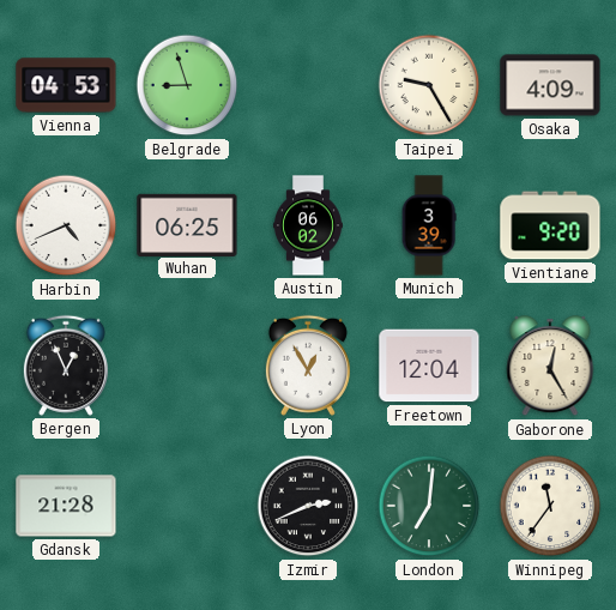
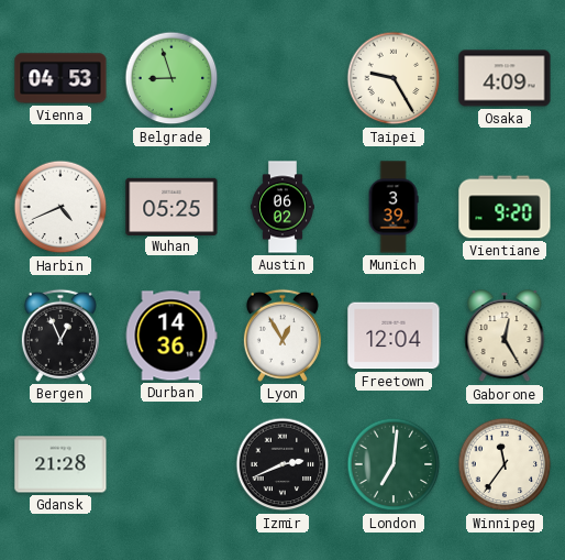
Wuhan: 06:25 -> 05:25 (171, 206)
Durban: none -> 14:36 (171, 336)
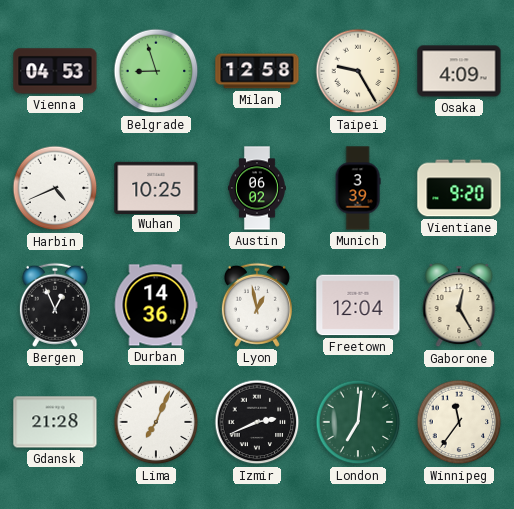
Milan: none -> 12:58 (257, 71)
Wuhan: 05:25 -> 10:25 (156, 187)
Lyon: 12:55 -> 12:58 (257, 305)
Lima: none -> 7:04 (156, 422)
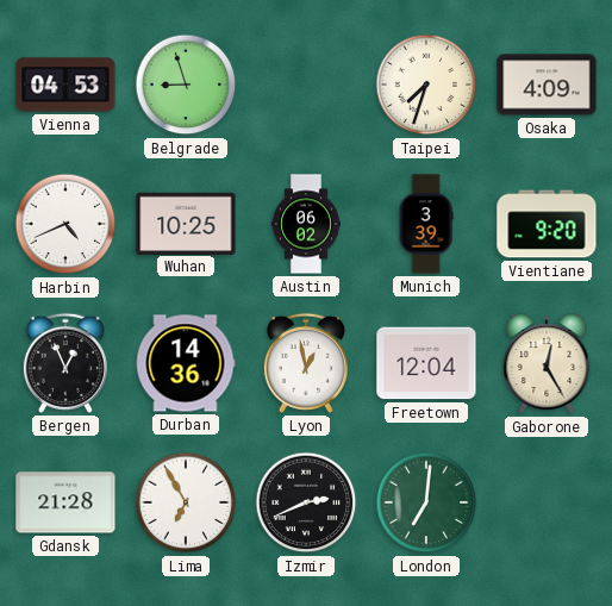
Milan: 12:58 -> none (257, 71)
Taipei: 9:25 -> 7:33 (426, 85)
Lima: 7:04 -> 6:55 (186, 502)
Winnipeg: 11:36 -> none (459, 422)
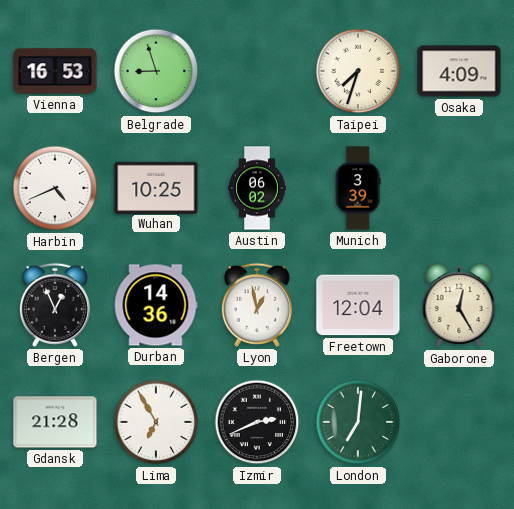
Vienna: 04:53 -> 16:53 (55, 71)
Vientiane: 9:20 -> none (547, 224)
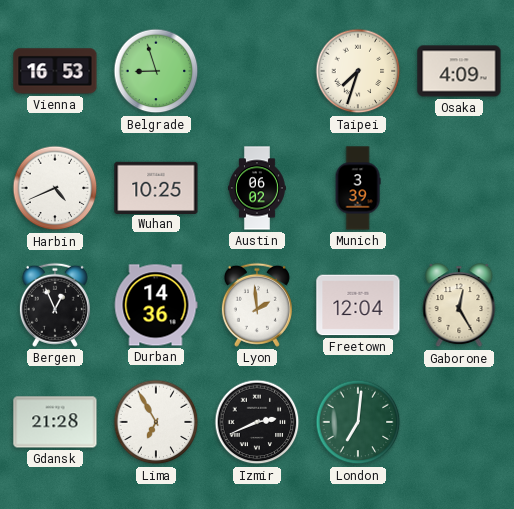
Lyon: 12:58 -> 1:59 (257, 305)
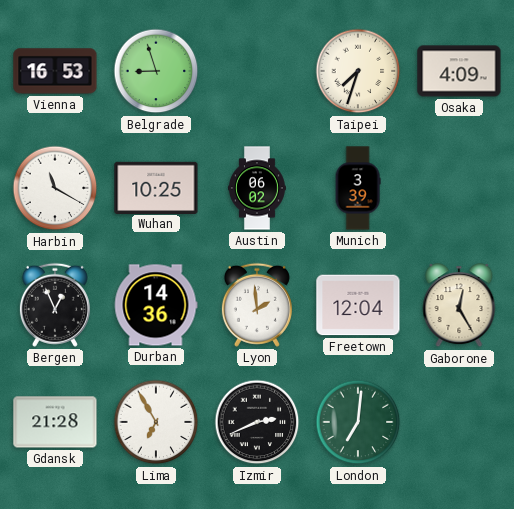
Harbin: 4:41 -> 11:20 (55, 188)
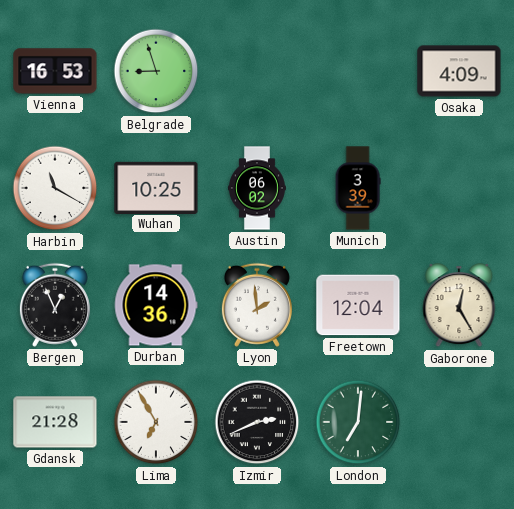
Taipei: 7:33 -> none (358, 71)
